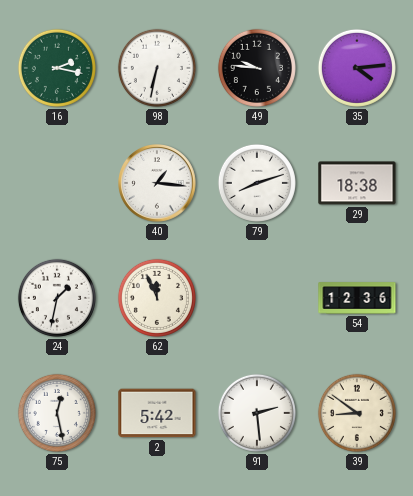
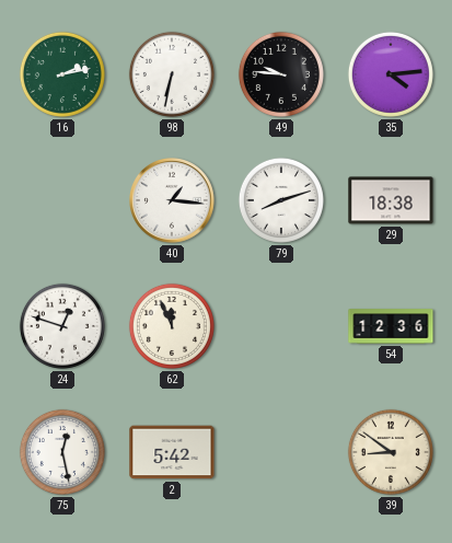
16: 2:17 -> 2:13 (62, 74)
24: 1:32 -> 12:48 (62, 326)
91: 2:29 -> none (257, 413)
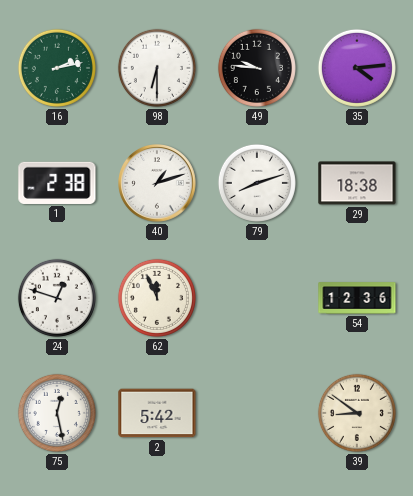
98: 6:32 -> 6:30 (157, 68)
1: none -> 2:38 (57, 183)
40: 1:16 -> 1:12 (158, 184)
